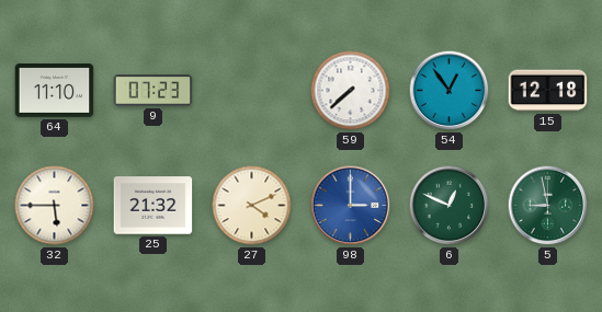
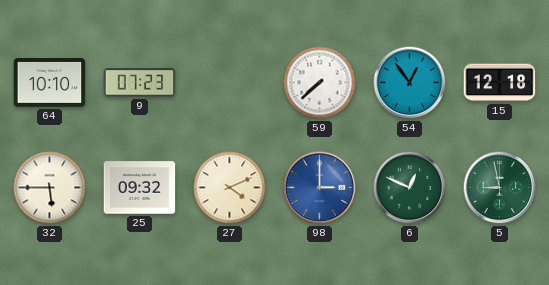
64: 11:10 -> 10:10 (50, 83)
25: 21:32 -> 09:32 (140, 188)
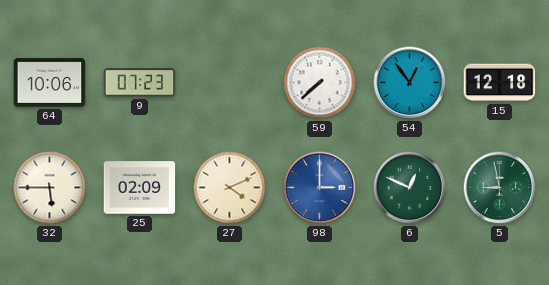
64: 10:10 -> 10:06 (50, 83)
25: 09:32 -> 02:09 (140, 188)
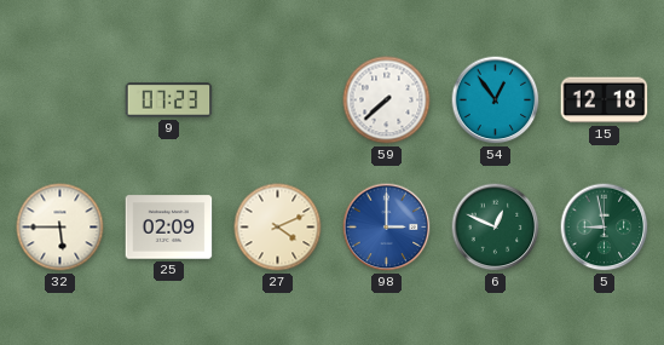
64: 10:06 -> none (50, 83)
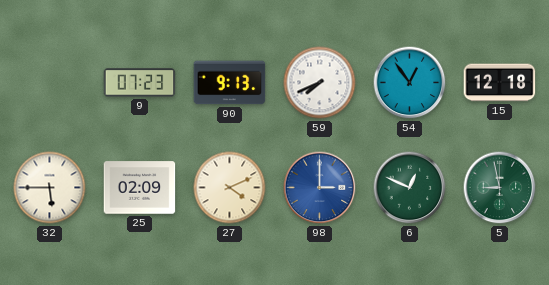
90: none -> 9:13 (230, 83)
59: 7:38 -> 7:41 (320, 83)
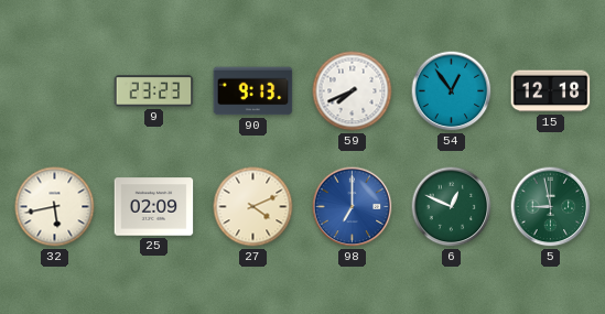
9: 07:23 -> 23:23 (154, 91)
32: 5:45 -> 5:43 (55, 207)
98: 3:00 -> 7:00 (353, 207)
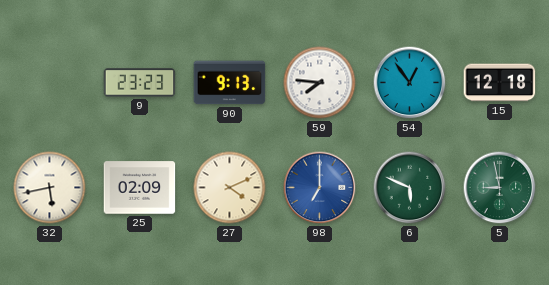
59: 7:41 -> 7:46 (320, 83)
6: 12:49 -> 5:49 (410, 188)
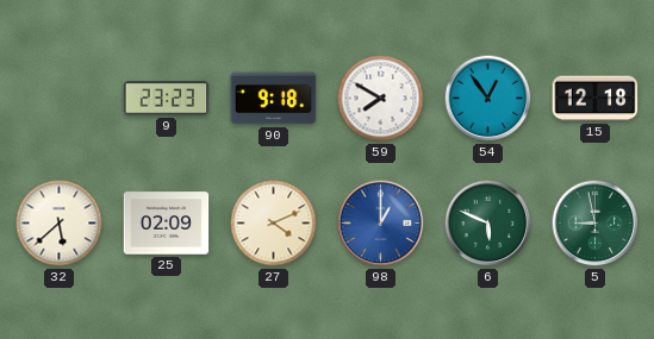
90: 9:13 -> 9:18 (274, 99)
59: 7:46 -> 7:50 (381, 99)
32: 5:43 -> 5:38 (60, 224)
98: 7:00 -> 1:00 (381, 224)
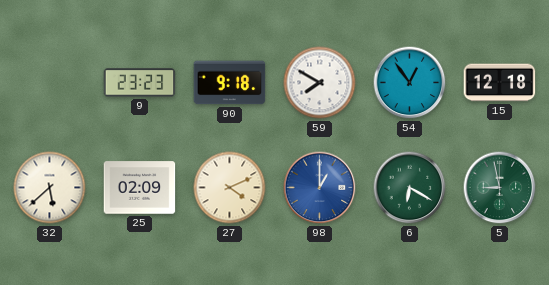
6: 5:49 -> 6:20 (410, 188)
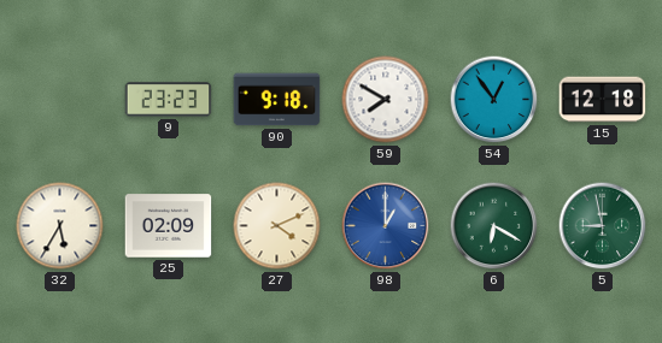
32: 5:38 -> 5:35 (60, 226)
